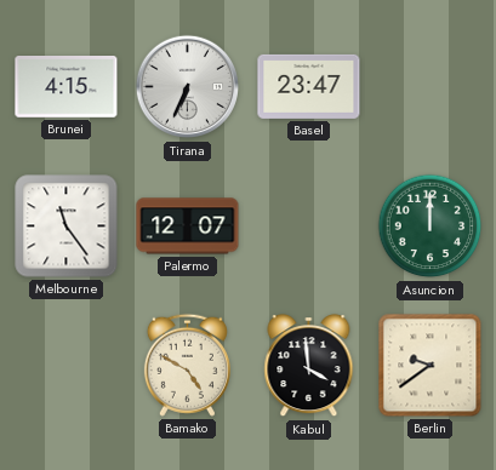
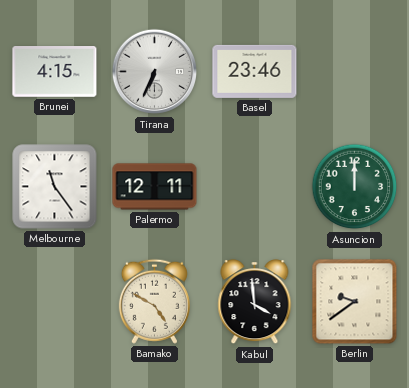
Basel: 23:47 -> 23:46 (255, 71)
Palermo: 12:07 -> 12:11 (155, 187)
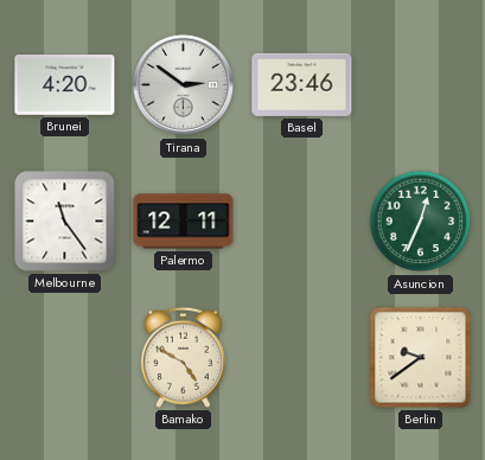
Brunei: 4:15 -> 4:20 (65, 85)
Tirana: 6:34 -> 2:51 (184, 85)
Asuncion: 12:00 -> 12:34 (421, 222)
Kabul: 3:59 -> none (255, 303)
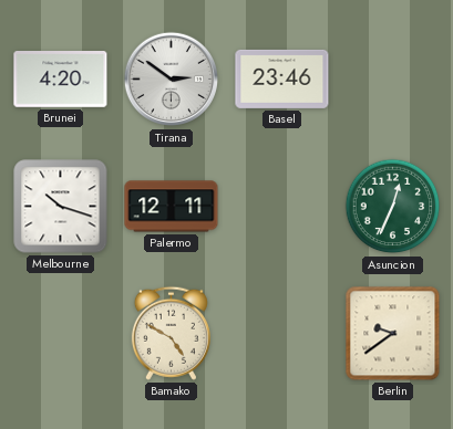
Melbourne: 11:24 -> 10:18 (61, 207)
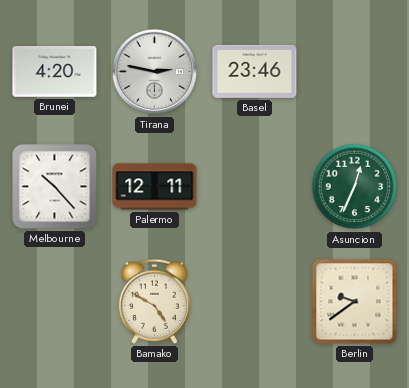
Tirana: 2:51 -> 2:47 (155, 72)
Melbourne: 10:18 -> 10:23 (55, 187)
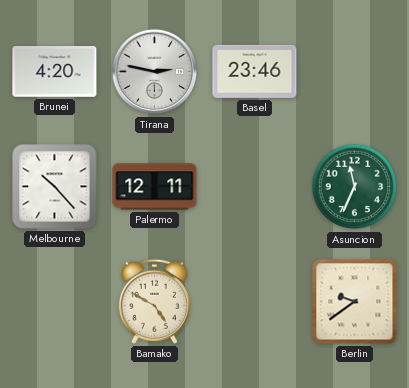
Asuncion: 12:34 -> 11:34 (355, 187)
